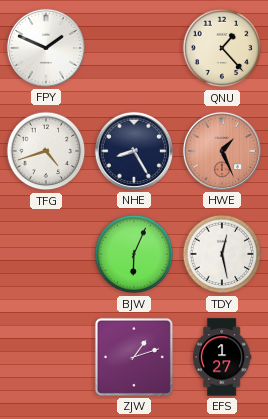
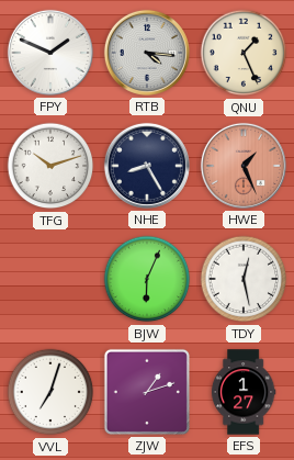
RTB: none -> 4:16 (147, 53)
QNU: 1:23 -> 1:26 (244, 53)
TFG: 4:42 -> 10:12 (50, 166)
VVL: none -> 7:03 (50, 392)
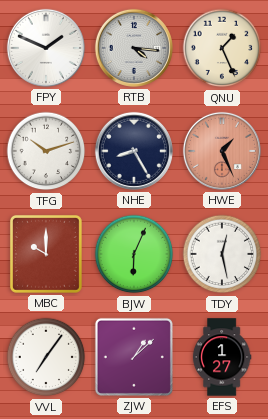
MBC: none -> 10:00 (46, 254)
VVL: 7:03 -> 7:06 (46, 357)
ZJW: 1:12 -> 1:08 (134, 357)
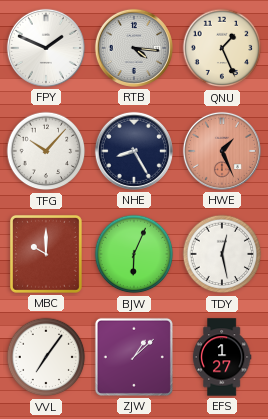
TFG: 10:12 -> 10:07 (46, 151)
